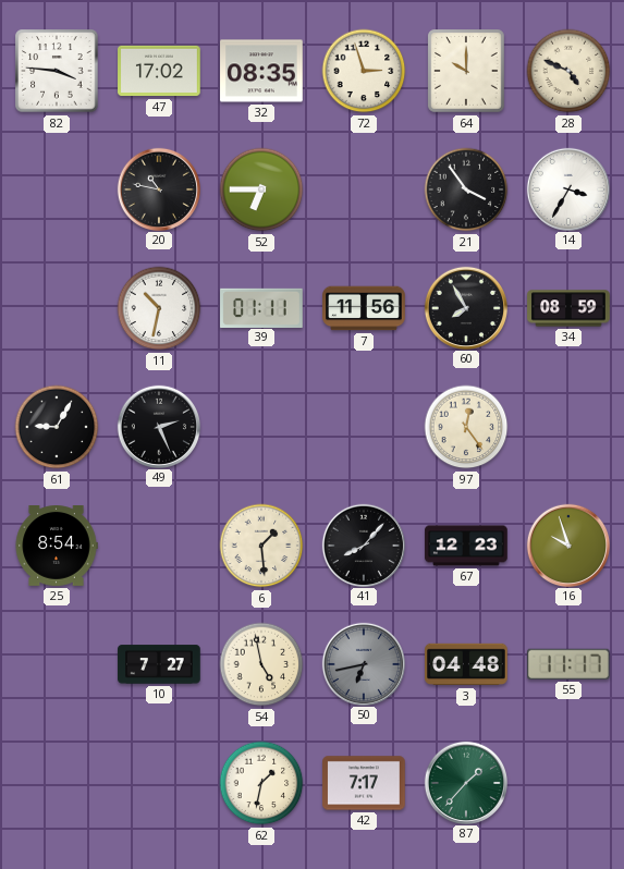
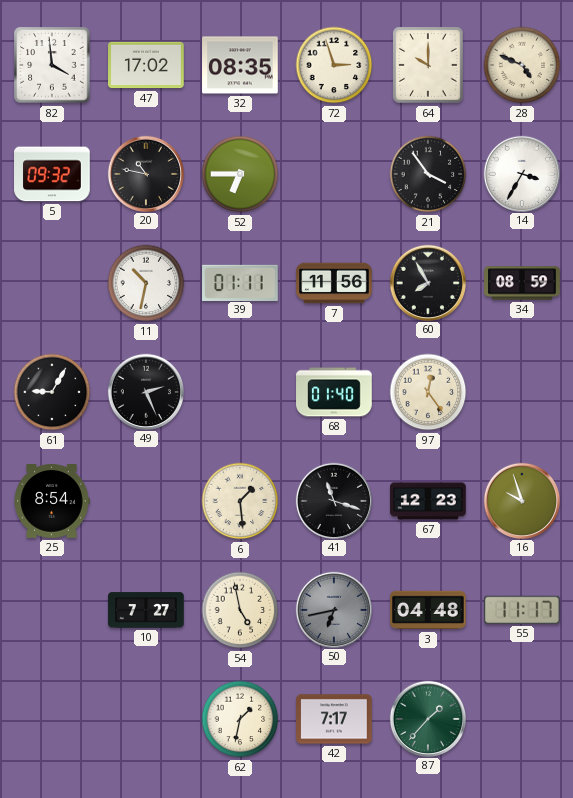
82: 3:46 -> 3:59 (52, 65)
5: none -> 09:32 (52, 174)
68: none -> 01:40 (334, 392)
41: 8:07 -> 11:18 (333, 500)
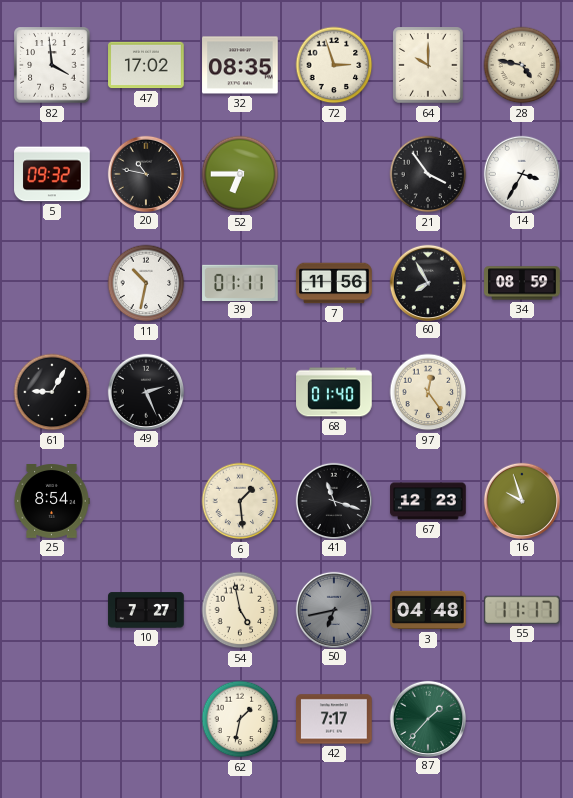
28: 4:49 -> 4:47 (522, 65)
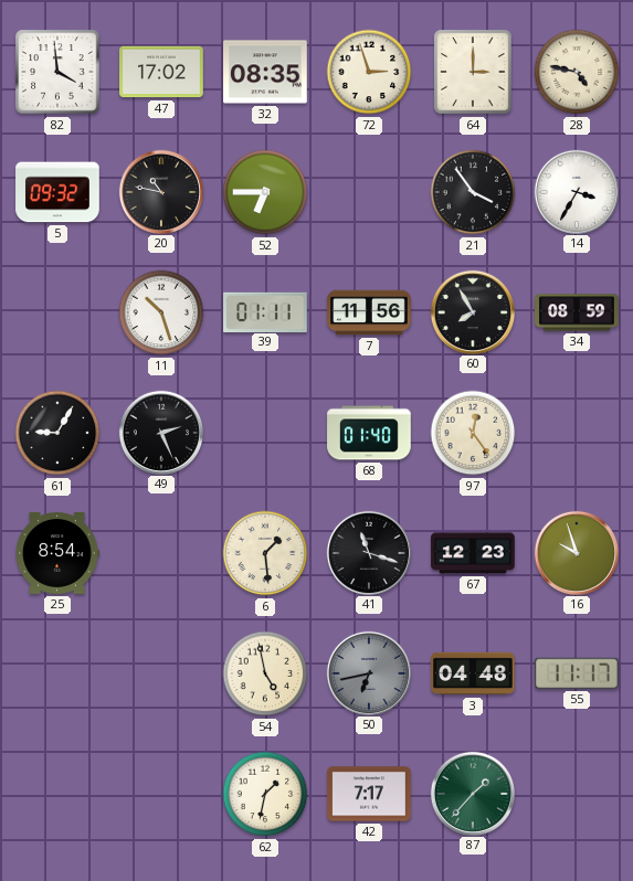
64: 10:00 -> 3:00 (473, 72)
11: 10:32 -> 10:27 (161, 312)
10: 7:27 -> none (146, 610)
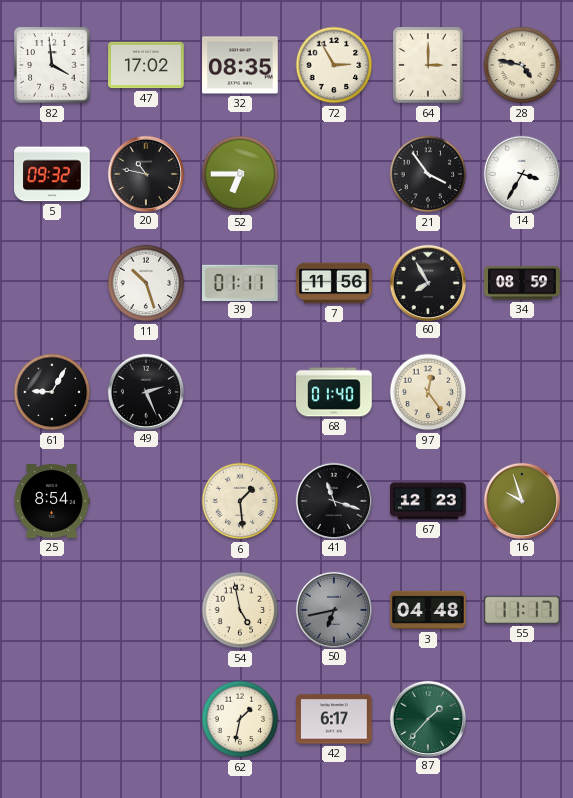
72: 2:57 -> 2:55 (334, 65)
42: 7:17 -> 6:17 (334, 719)
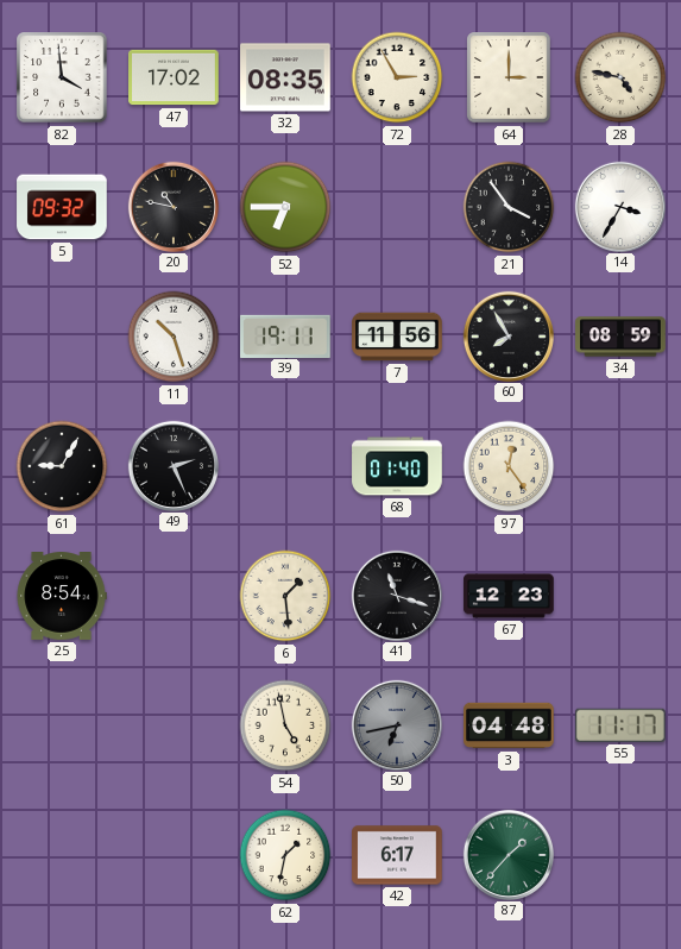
39: 01:11 -> 19:11 (285, 335)
16: 9:57 -> none (521, 500)
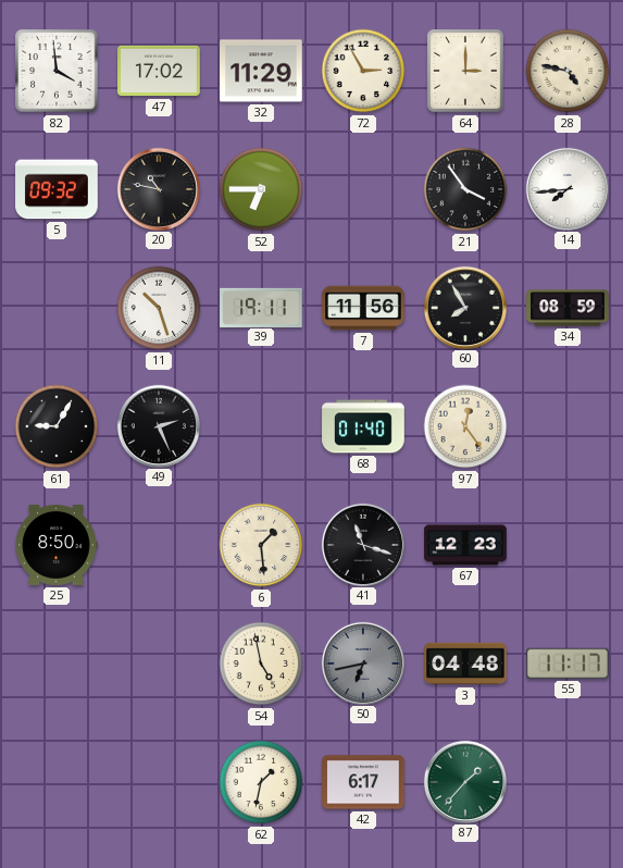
32: 08:35 -> 11:29 (261, 71)
14: 3:35 -> 7:44 (566, 188)
25: 8:54 -> 8:50 (57, 546)
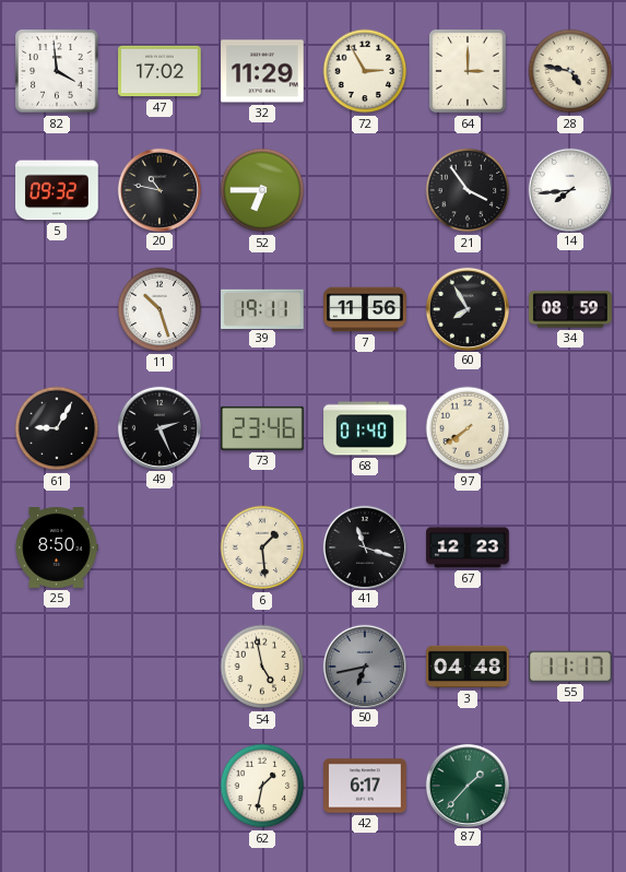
73: none -> 23:46 (263, 428)
97: 12:24 -> 7:39 (468, 428)
